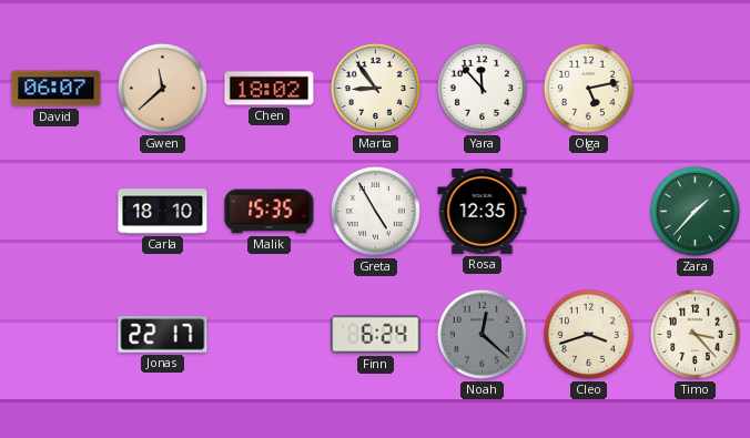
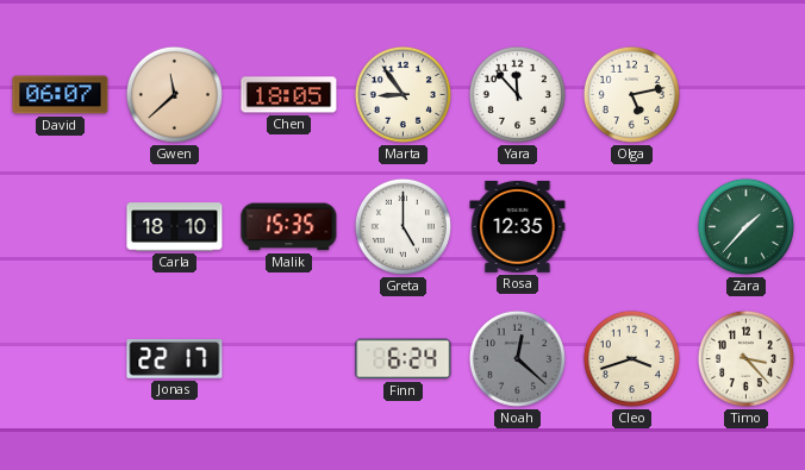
Chen: 18:02 -> 18:05 (289, 95)
Greta: 4:55 -> 5:00 (402, 226)
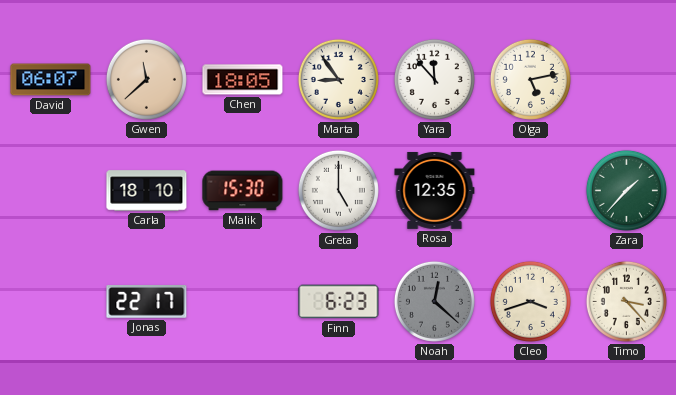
Malik: 15:35 -> 15:30 (243, 191)
Finn: 6:24 -> 6:23 (339, 302)
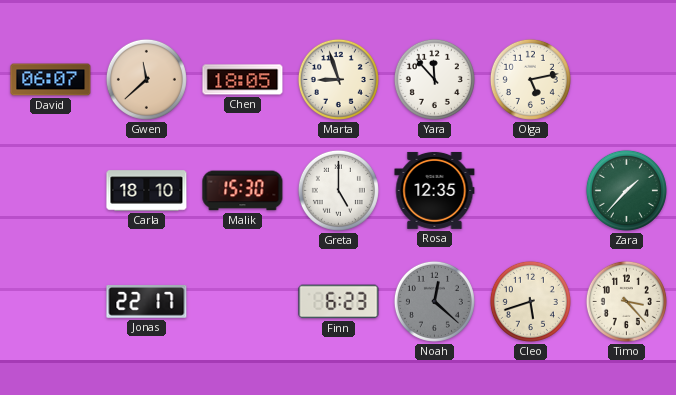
Marta: 8:54 -> 8:57 (338, 79)
Cleo: 3:42 -> 5:42 (530, 301)
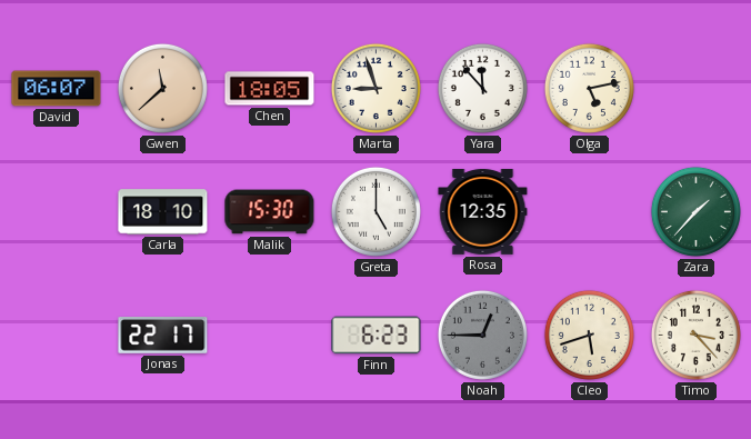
Noah: 12:22 -> 12:45 (482, 335)
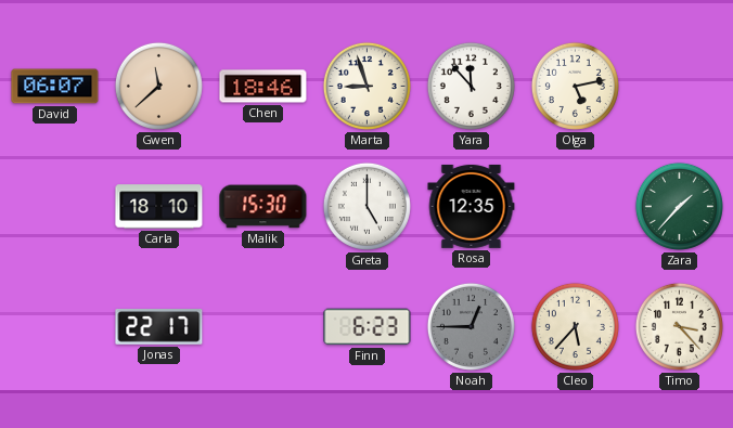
Chen: 18:05 -> 18:46 (263, 87)
Cleo: 5:42 -> 5:37 (575, 326)
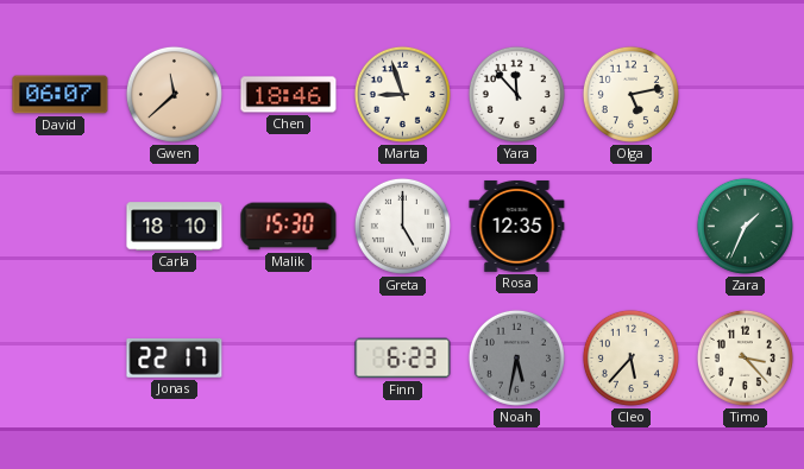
Zara: 1:37 -> 1:34 (745, 226)
Noah: 12:45 -> 5:32 (516, 357)
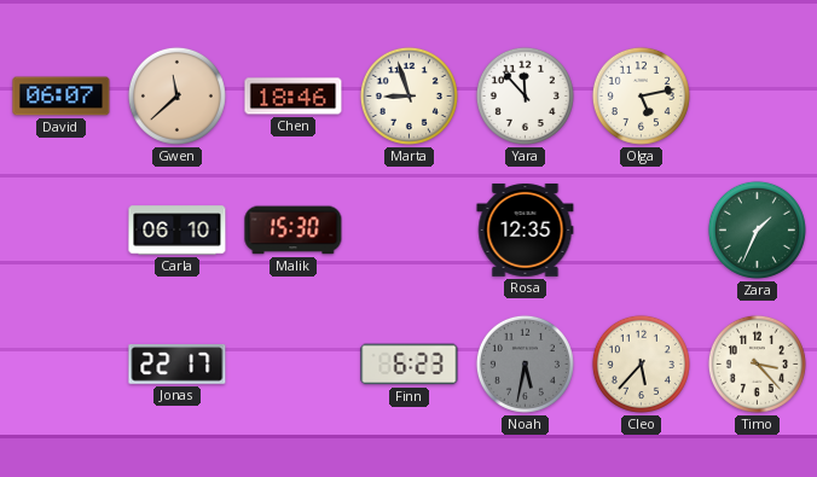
Carla: 18:10 -> 06:10 (178, 231)
Greta: 5:00 -> none (402, 226)
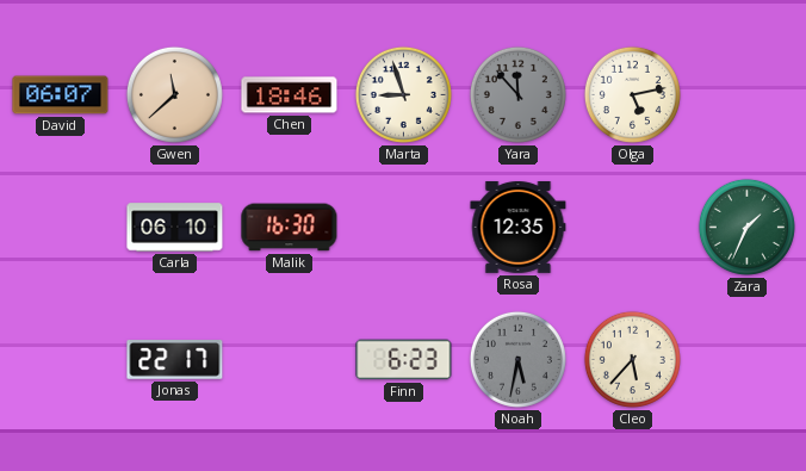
Yara dial: white -> grey (517, 94)
Malik: 15:30 -> 16:30 (290, 228)
Timo: 3:23 -> none (757, 363)
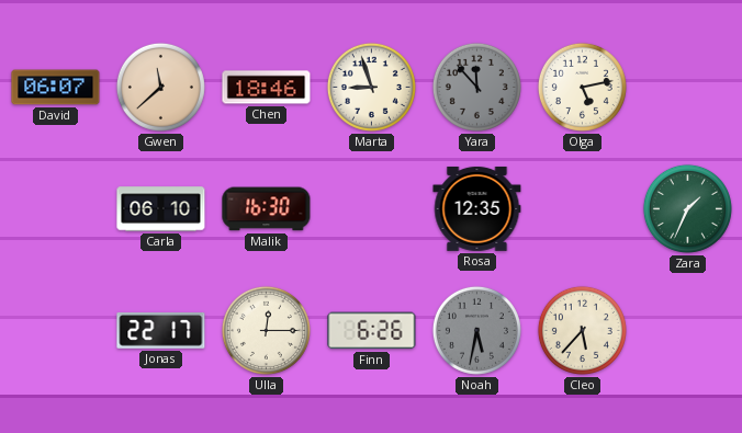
Ulla: none -> 12:15 (266, 330)
Finn: 6:23 -> 6:26 (372, 331)
